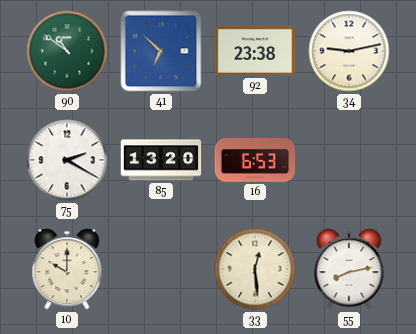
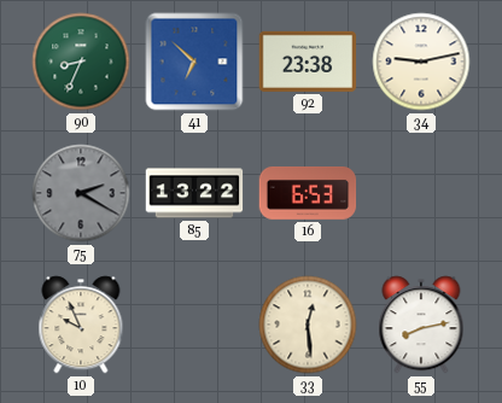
90: 10:51 -> 8:34 (81, 62)
75 dial: white -> grey (81, 193)
85: 13:20 -> 13:22 (194, 193)
10: 10:00 -> 9:56 (81, 325)
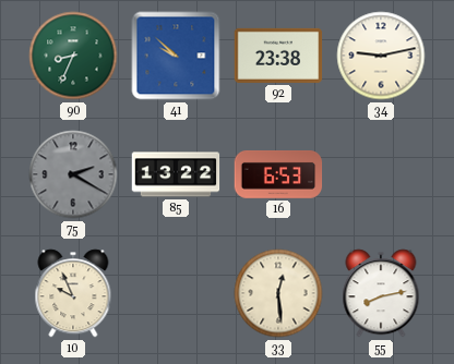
41: 6:52 -> 9:52 (176, 56)
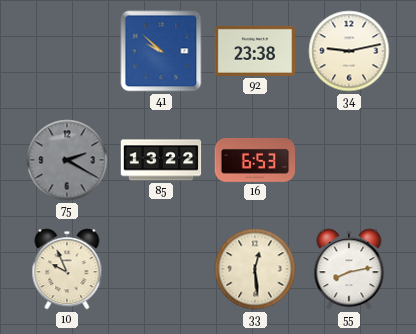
90: 8:34 -> none (73, 56)
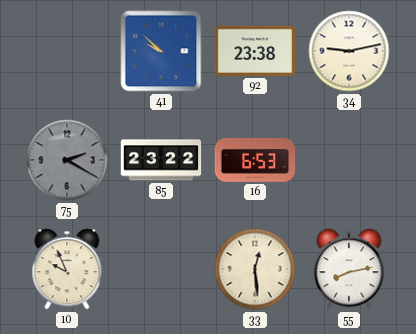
85: 13:22 -> 23:22 (161, 160)
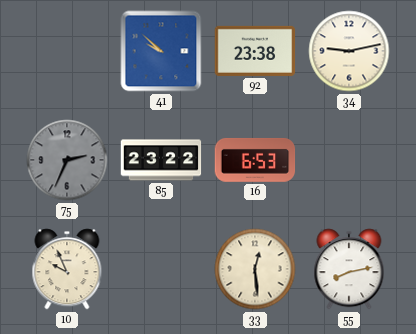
75: 2:20 -> 2:34 (67, 160)
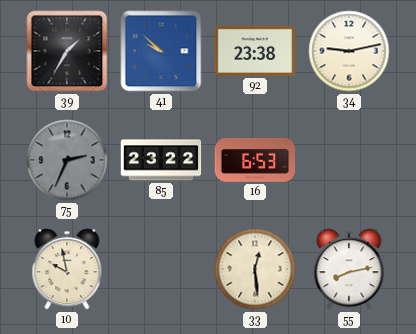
39: none -> 1:35 (67, 51)
10: 9:56 -> 9:58 (67, 269)
